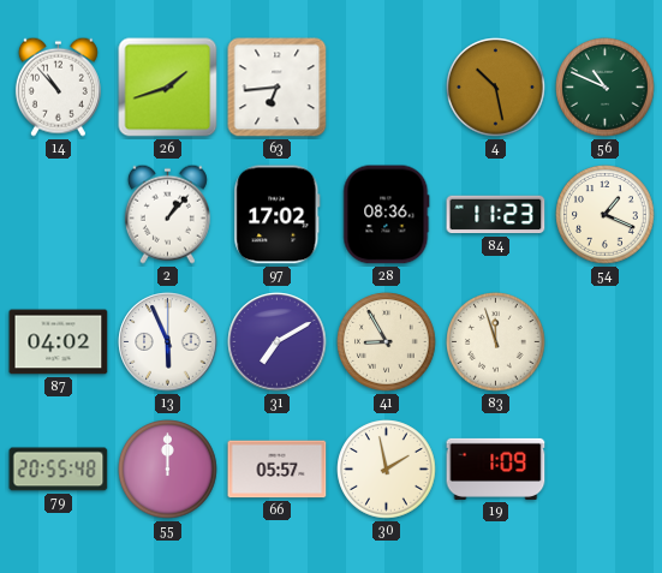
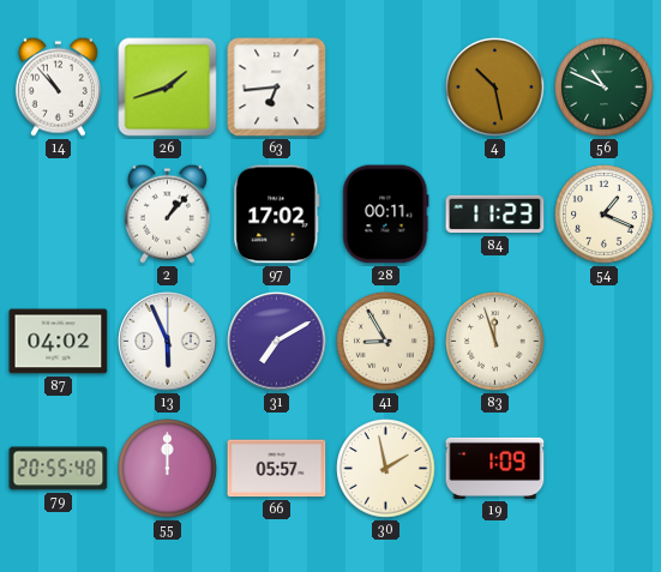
28: 08:36 -> 00:11 (386, 215)
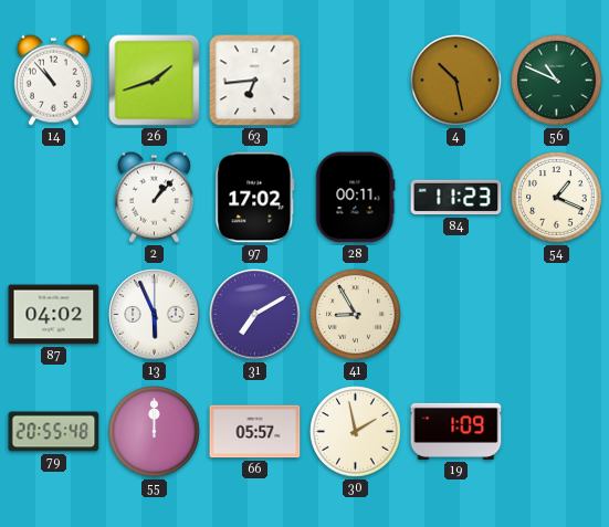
83: 11:57 -> none (495, 342)
